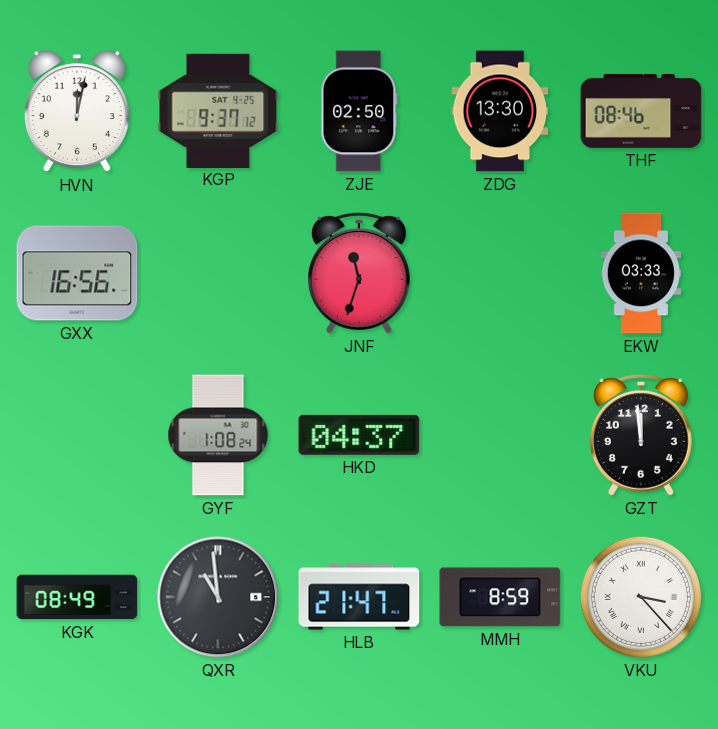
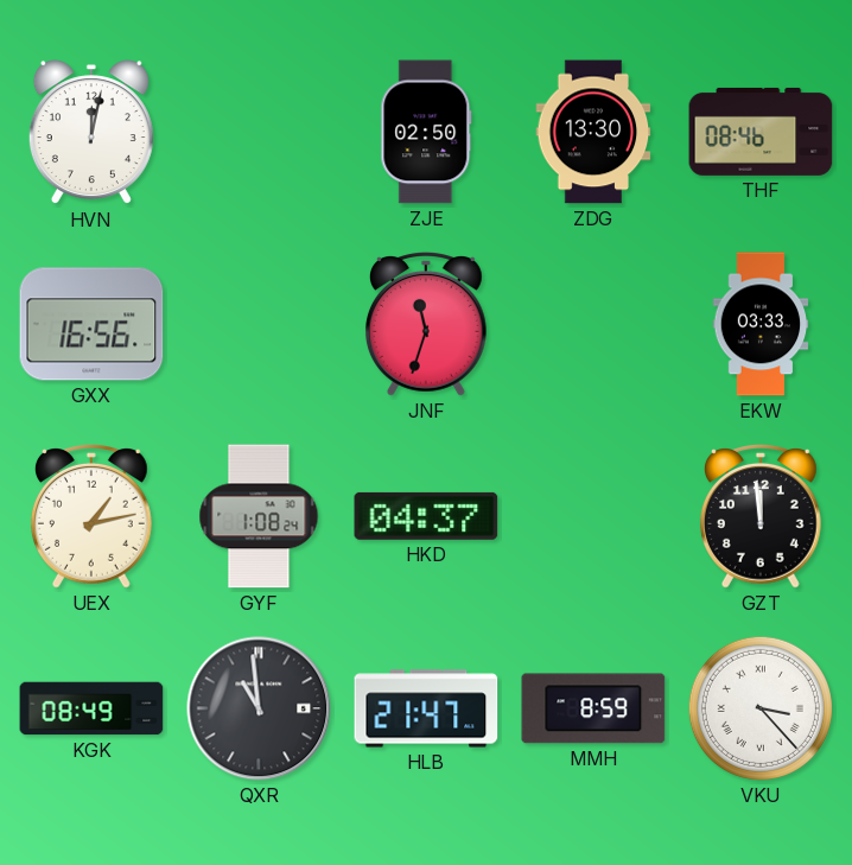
KGP: 9:37 -> none (218, 110)
UEX: none -> 1:13 (91, 517)
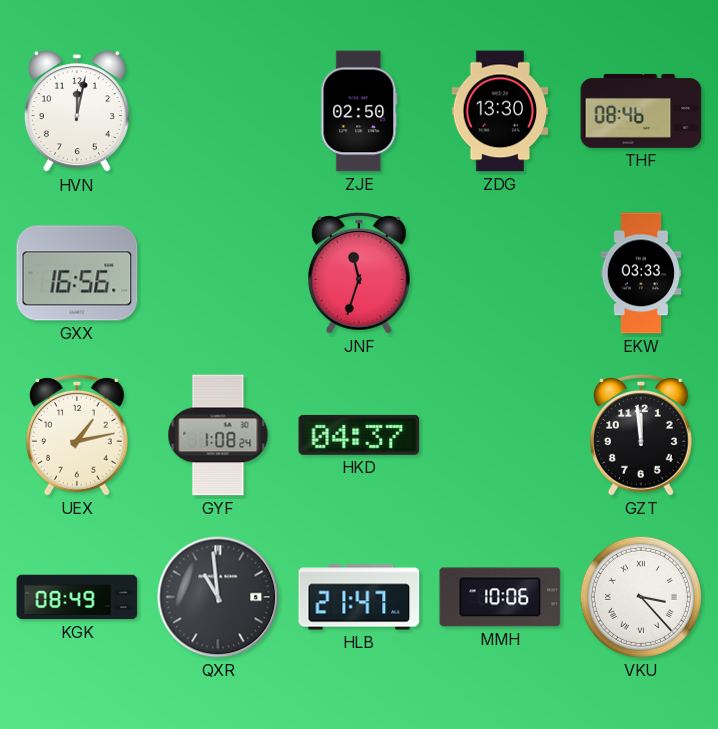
MMH: 8:59 -> 10:06 (500, 597)
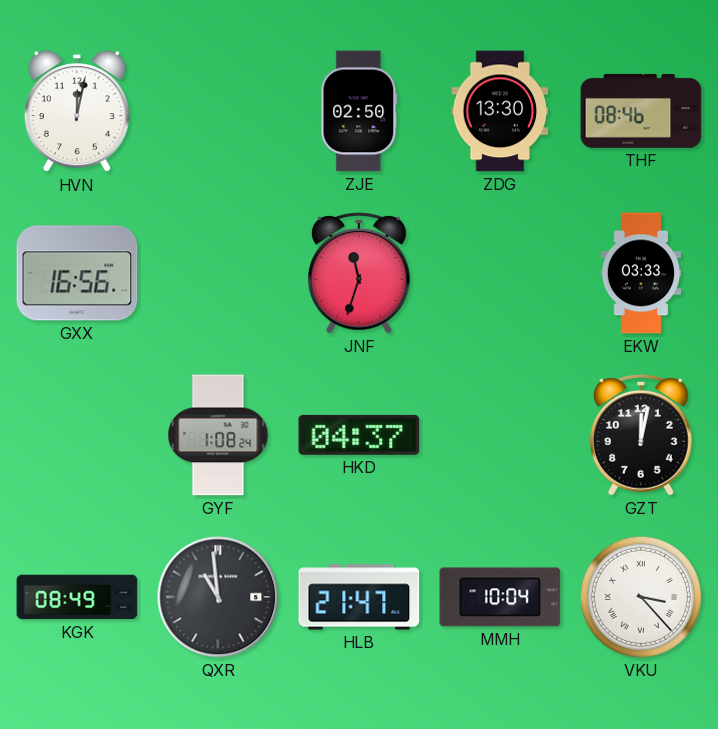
UEX: 1:13 -> none (77, 436)
GZT: 11:59 -> 12:02 (641, 436)
MMH: 10:06 -> 10:04 (500, 597)
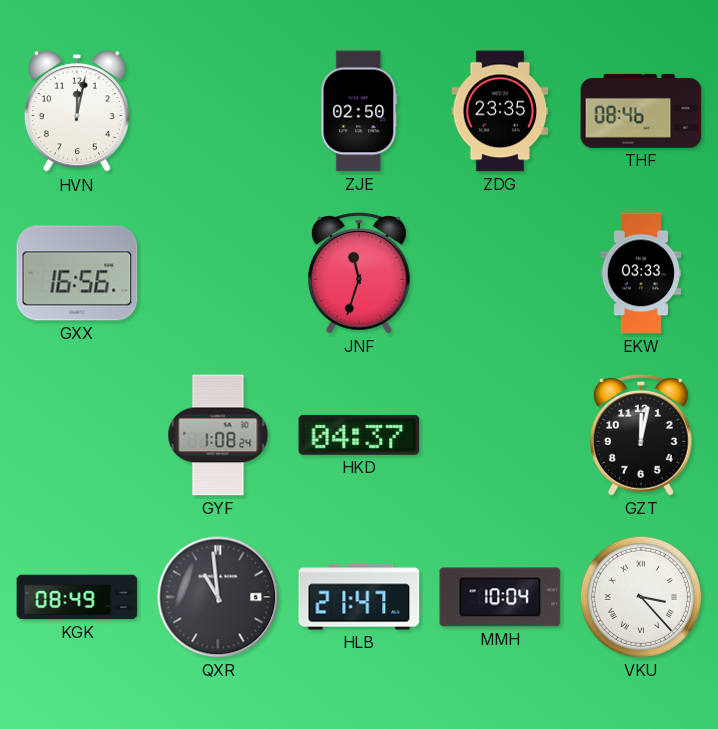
ZDG: 13:30 -> 23:35 (500, 111)
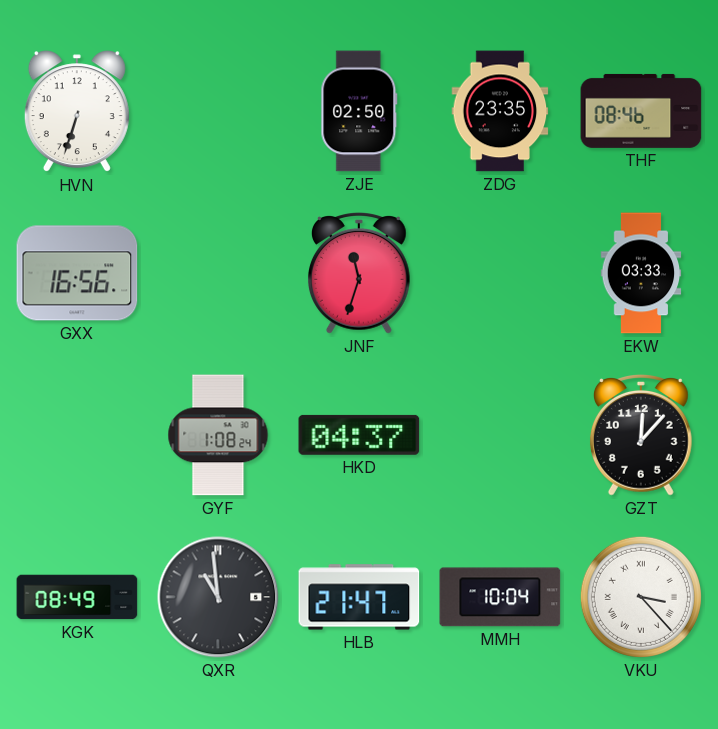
HVN: 12:02 -> 6:33 (77, 112)
GZT: 12:02 -> 12:07 (641, 436)
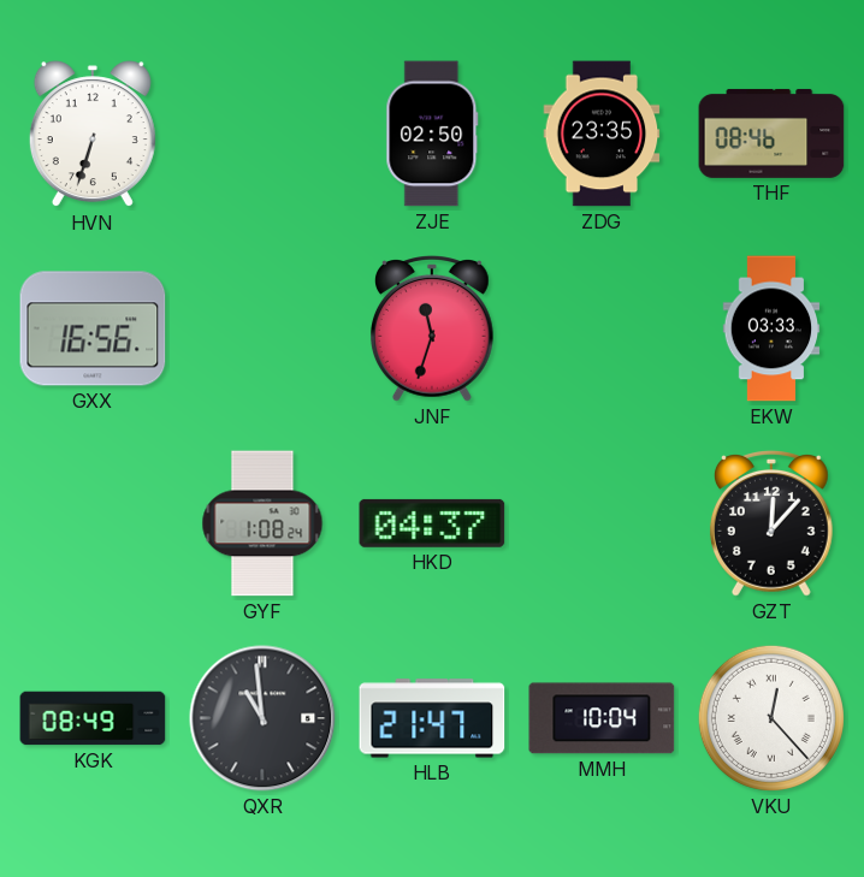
VKU: 3:23 -> 12:23 (771, 718)
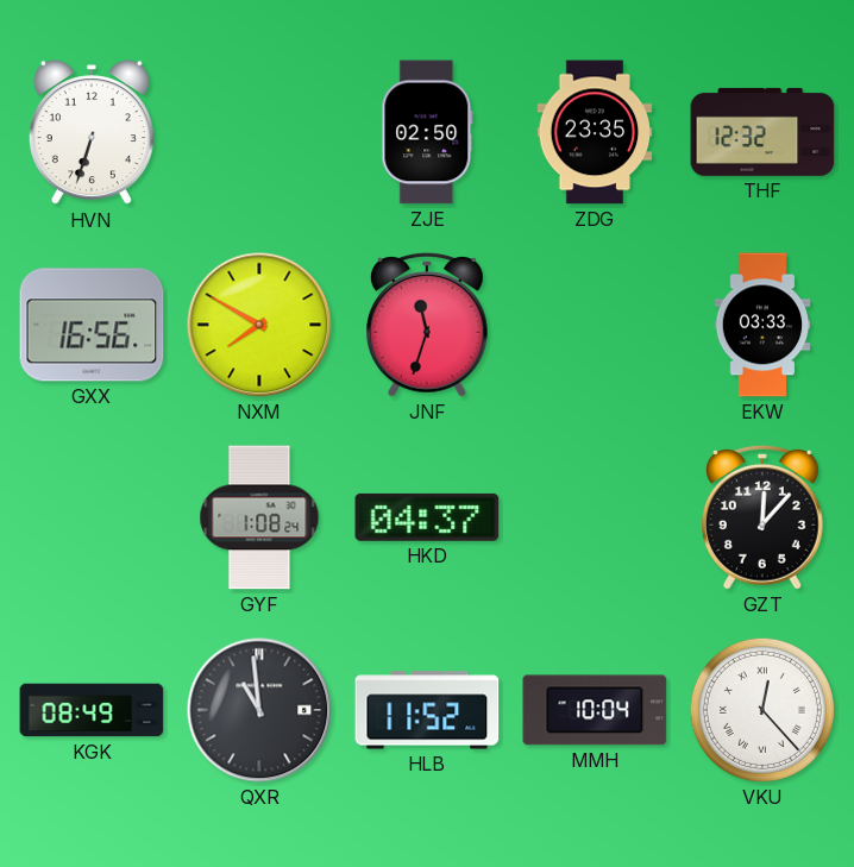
THF: 08:46 -> 12:32 (762, 132)
NXM: none -> 7:50 (259, 325)
HLB: 21:47 -> 11:52 (427, 710)
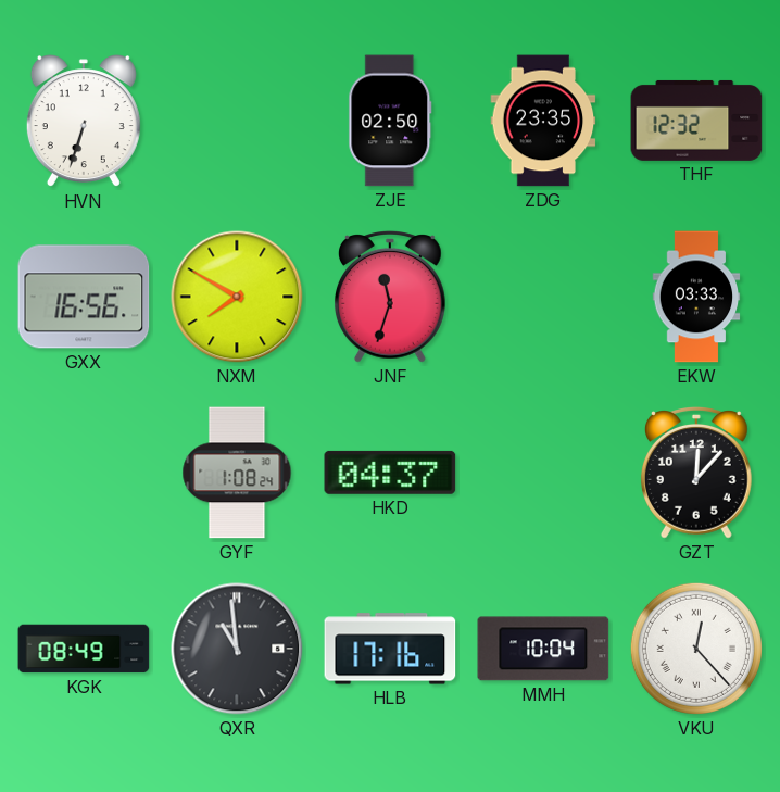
HLB: 11:52 -> 17:16 (390, 649)
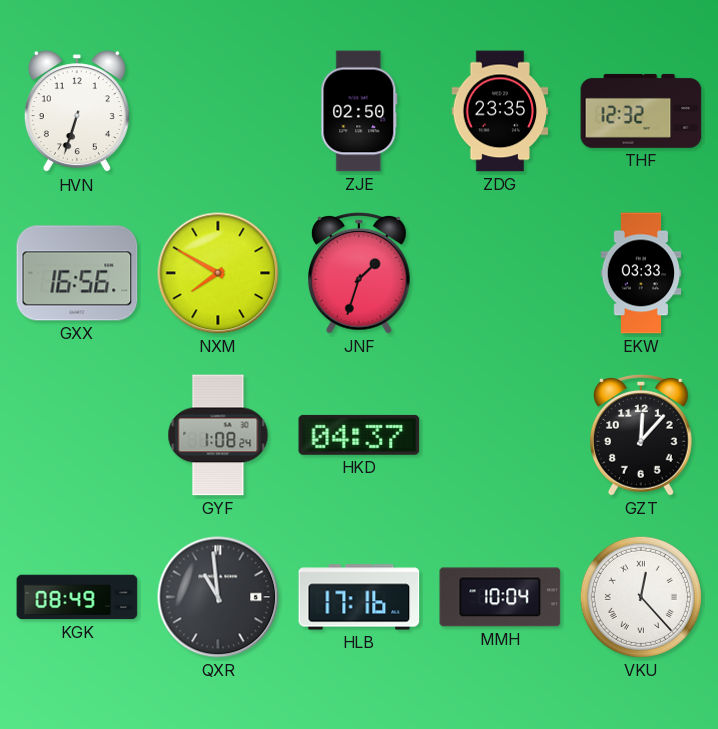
JNF: 11:33 -> 1:33 (359, 274)
